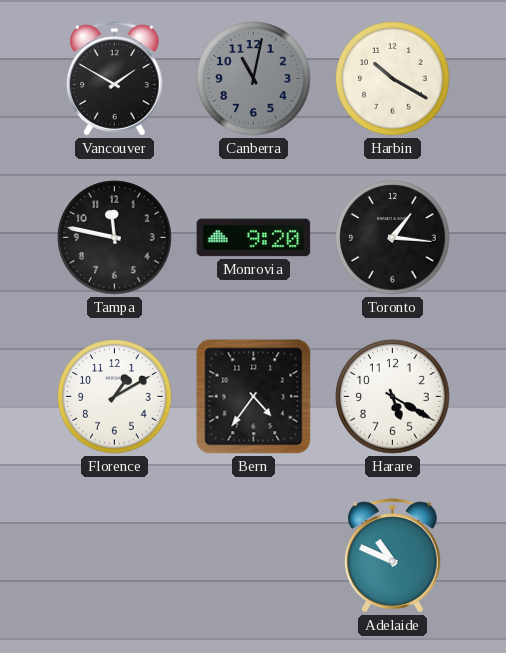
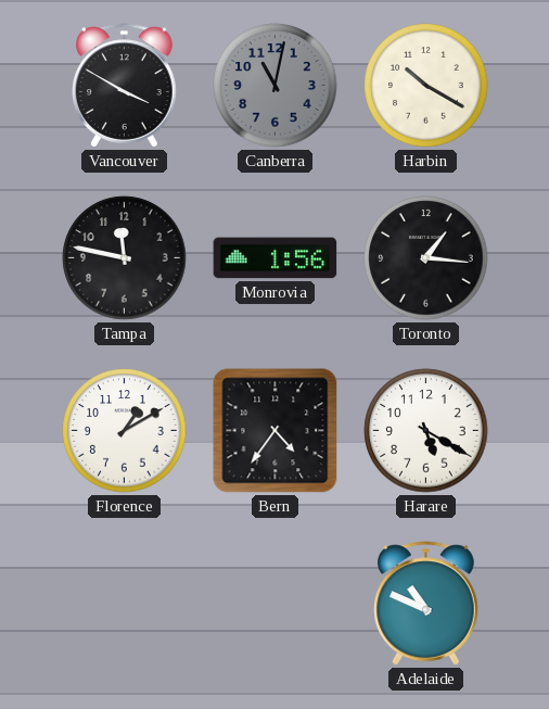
Vancouver: 1:50 -> 3:50 (125, 86)
Monrovia: 9:20 -> 1:56 (276, 258)
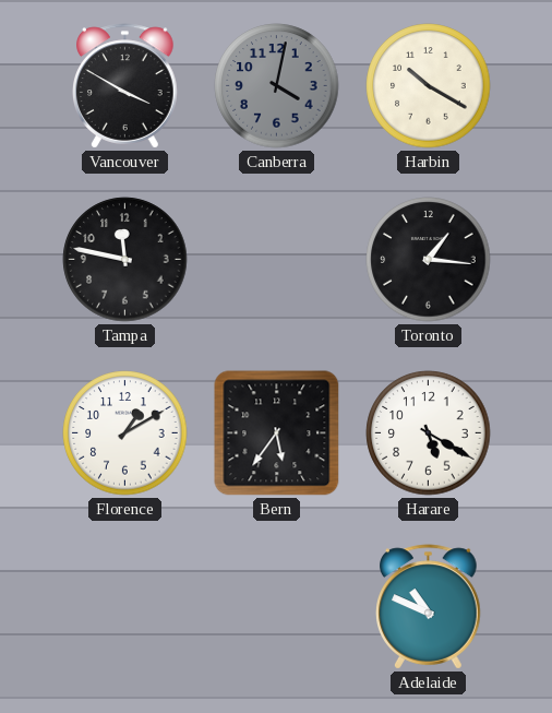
Canberra: 11:02 -> 4:02 (277, 86)
Monrovia: 1:56 -> none (276, 258)
Bern: 4:36 -> 5:36 (277, 433)
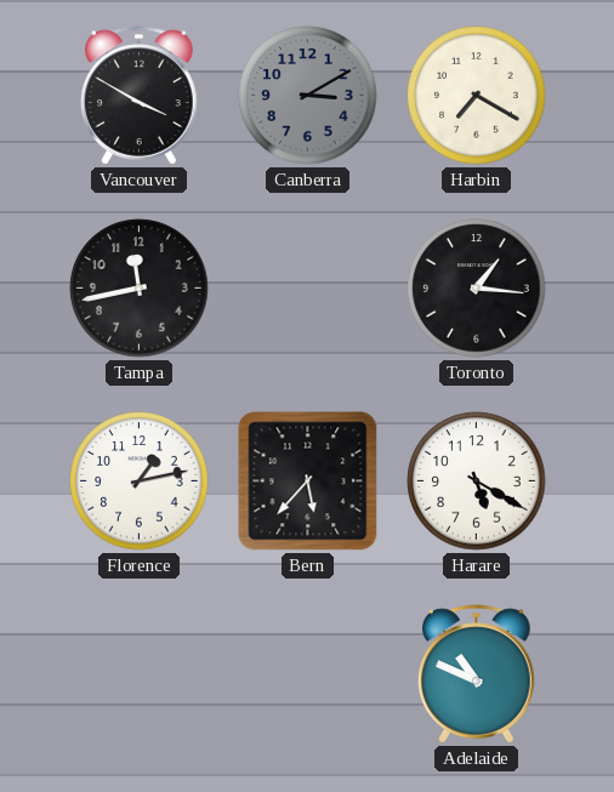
Canberra: 4:02 -> 3:10 (308, 96)
Harbin: 10:20 -> 7:20 (477, 96)
Tampa: 11:47 -> 11:43 (140, 289)
Florence: 1:10 -> 1:13 (140, 482)
Bern: 5:36 -> 5:37 (308, 482)
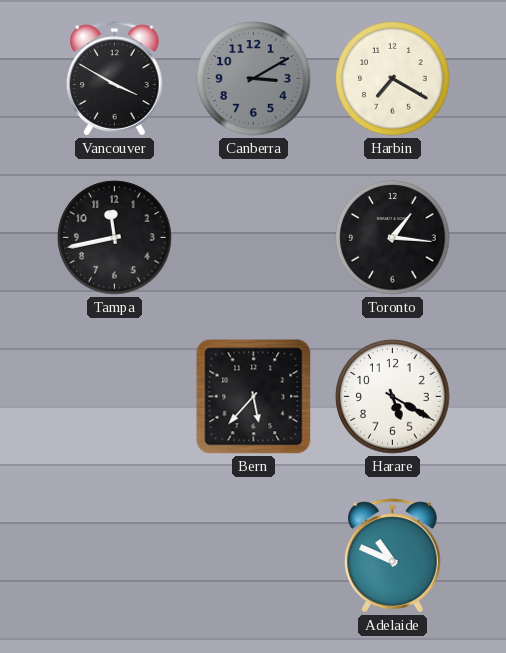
Florence: 1:13 -> none (140, 482)
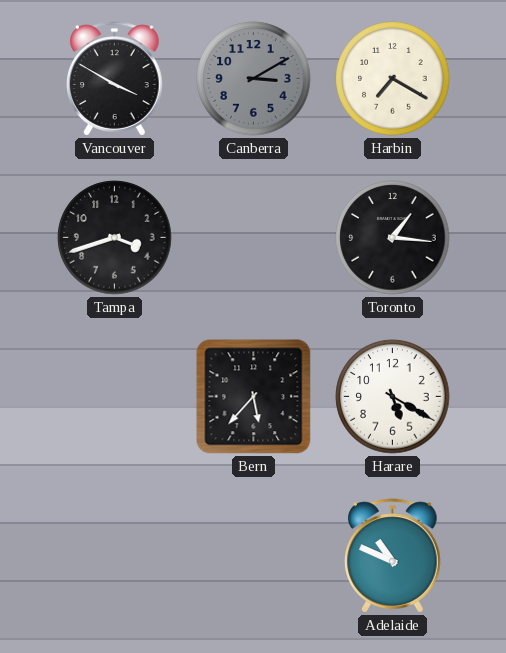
Tampa: 11:43 -> 3:42 (115, 238)
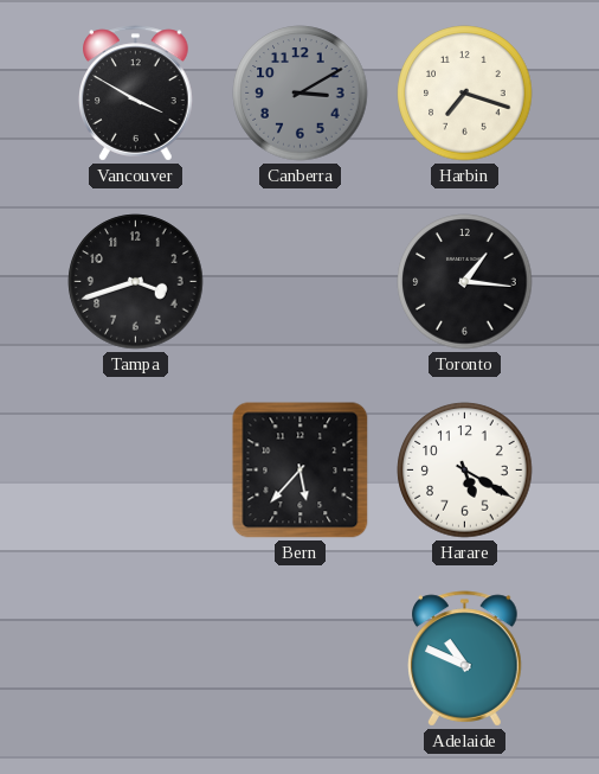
Harbin: 7:20 -> 7:18 (465, 94)
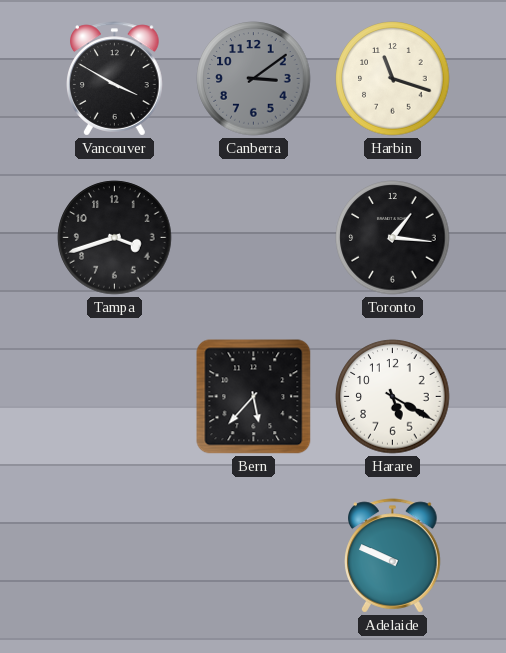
Canberra: 3:10 -> 3:09 (254, 79)
Harbin: 7:18 -> 11:18 (393, 79)
Adelaide: 10:49 -> 9:49 (393, 556)
